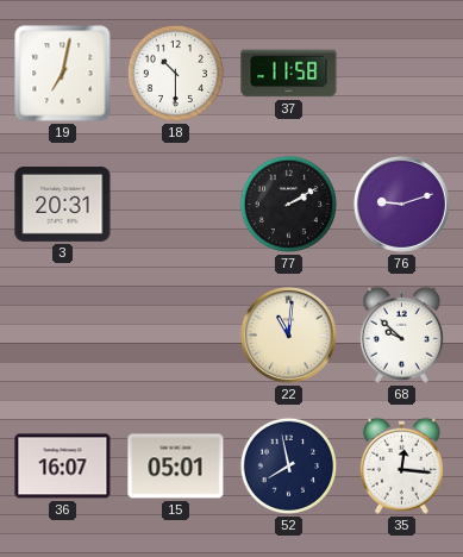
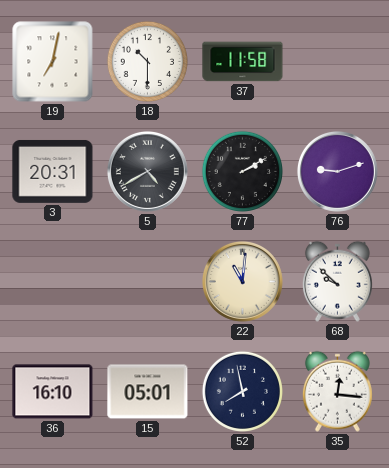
5: none -> 4:40 (147, 171)
36: 16:07 -> 16:10 (53, 392)
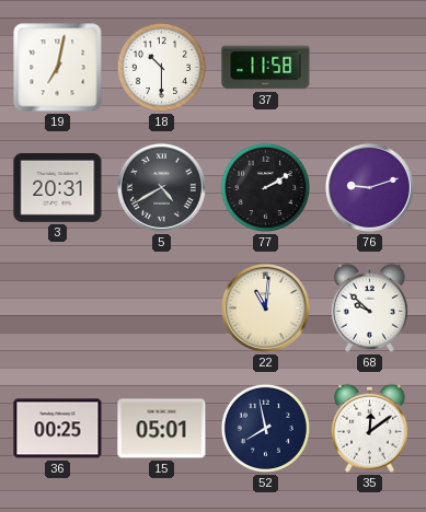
36: 16:10 -> 00:25 (58, 429)
35: 12:16 -> 12:09 (369, 428)
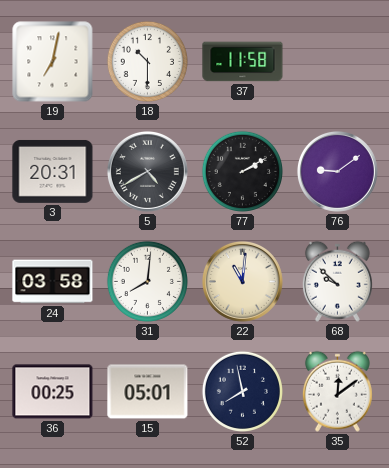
76: 9:12 -> 9:09 (337, 171)
24: none -> 03:58 (53, 282)
31: none -> 8:01 (147, 281)
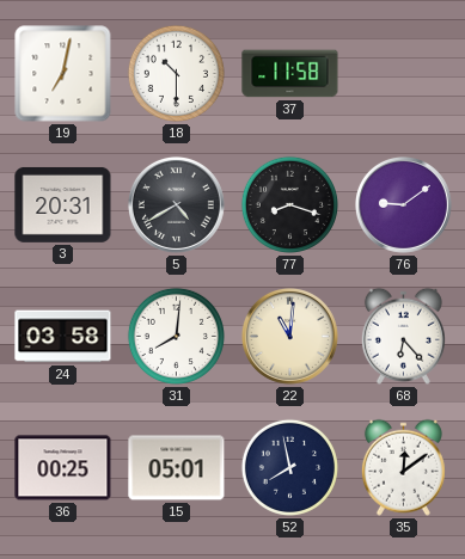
77: 2:10 -> 8:18 (289, 204)
68: 9:52 -> 6:23 (403, 336)
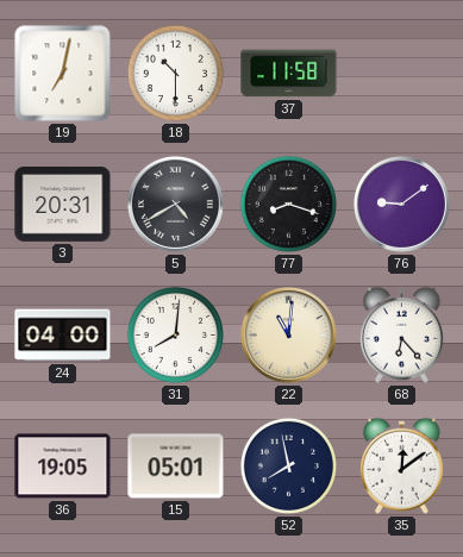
24: 03:58 -> 04:00 (63, 336)
36: 00:25 -> 19:05 (63, 467)
